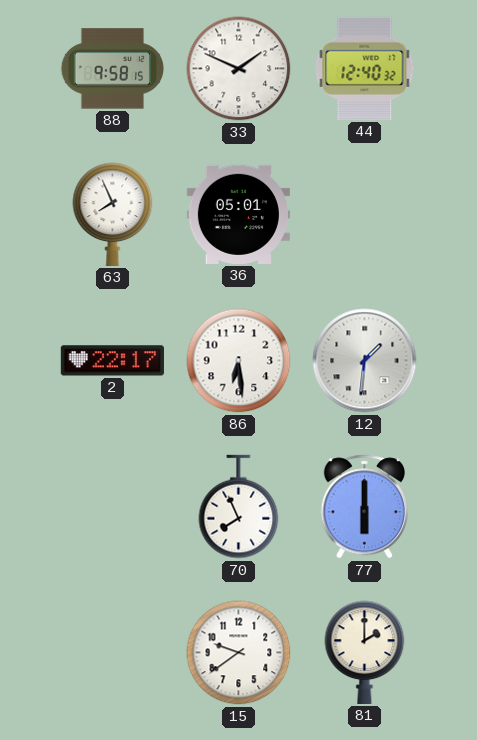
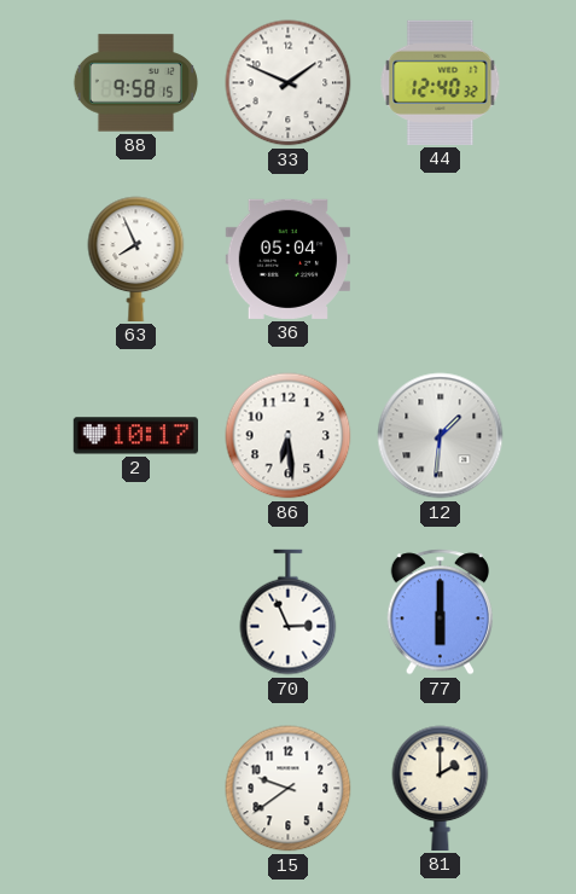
36: 05:01 -> 05:04 (287, 259)
2: 22:17 -> 10:17 (135, 436)
70: 7:56 -> 2:56 (289, 613)
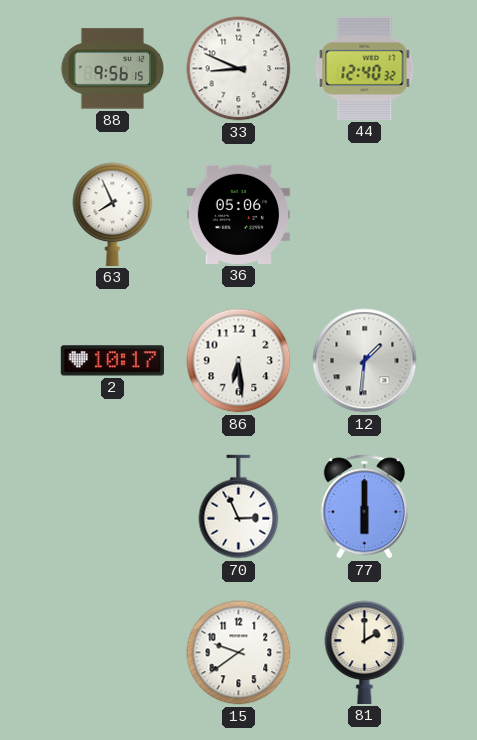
88: 9:58 -> 9:56 (112, 69)
33: 1:49 -> 8:49 (239, 69)
36: 05:04 -> 05:06 (238, 214)
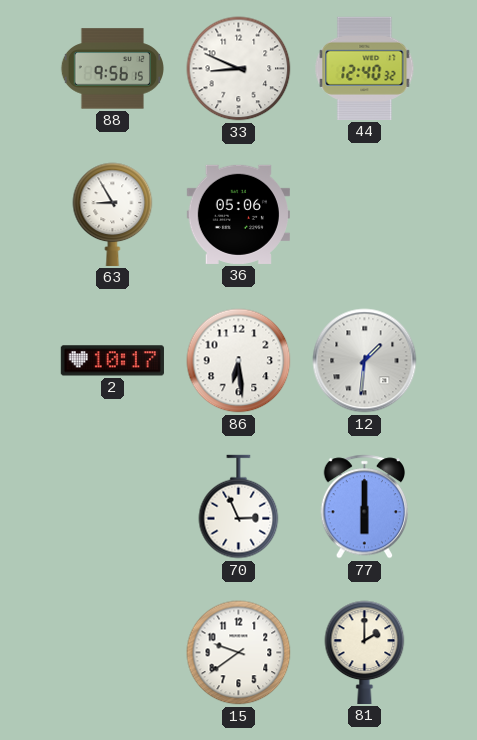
63: 7:56 -> 8:55 (113, 214)
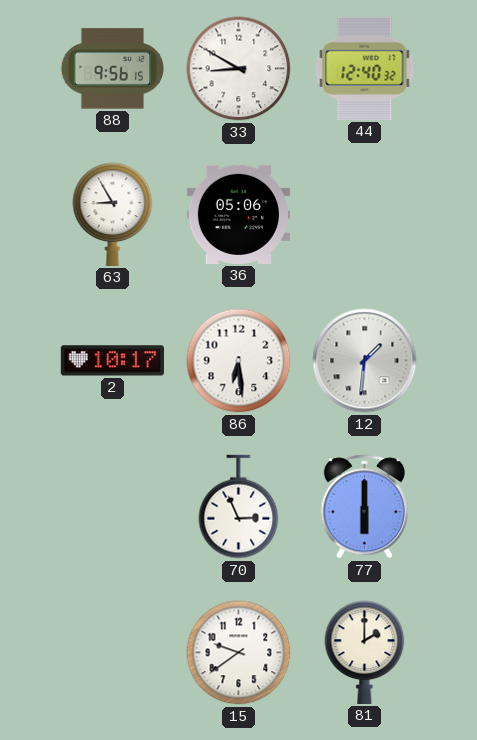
33: 8:49 -> 8:50 (239, 69)
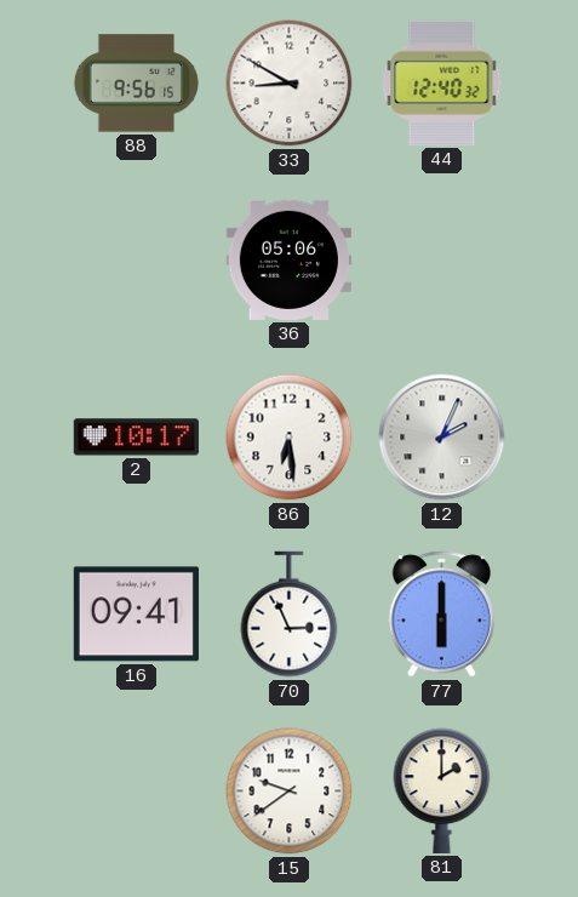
63: 8:55 -> none (113, 214)
12: 1:31 -> 2:04 (442, 438)
16: none -> 09:41 (136, 615)
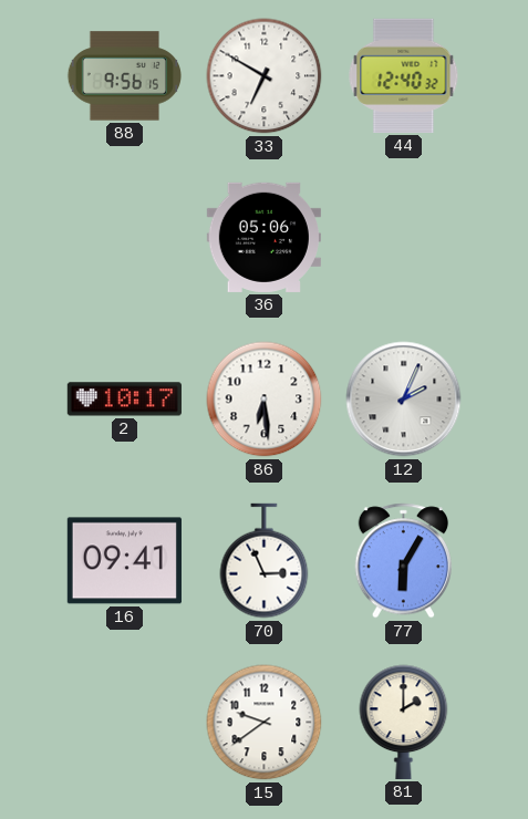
33: 8:50 -> 6:50 (265, 76)
77: 6:00 -> 6:05 (404, 561)
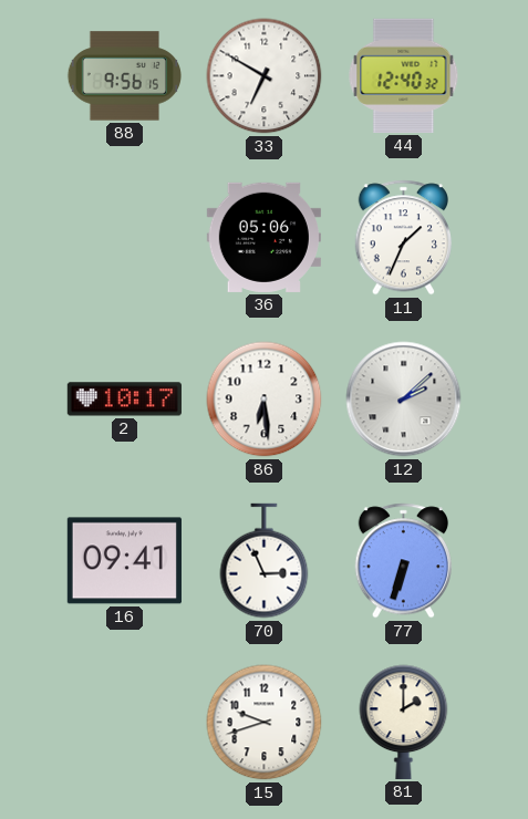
11: none -> 1:34 (404, 238)
12: 2:04 -> 2:08 (404, 400)
77: 6:05 -> 6:33 (404, 561)
15: 9:39 -> 9:42 (265, 723)
